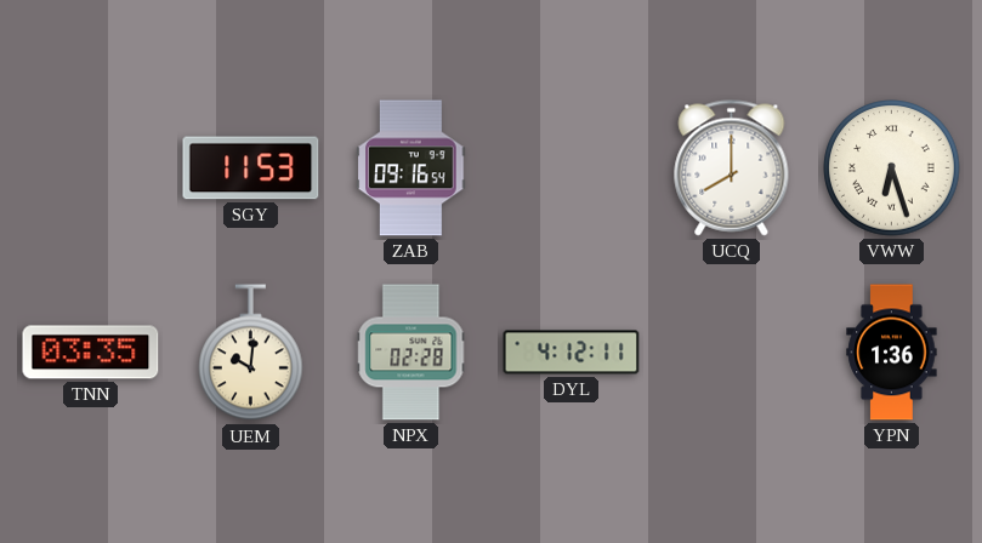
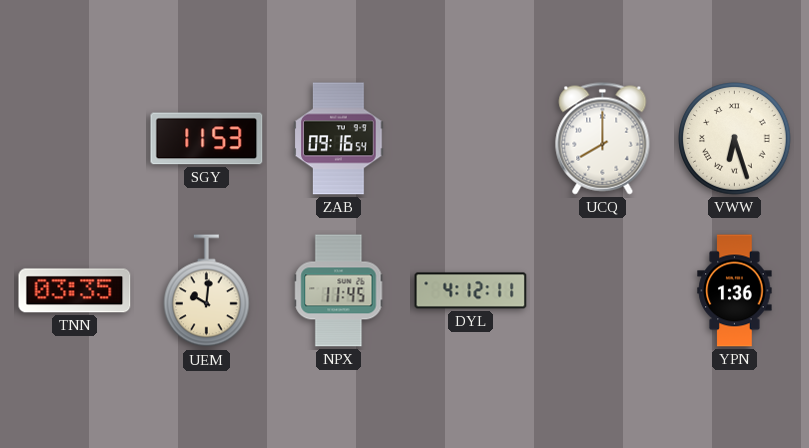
NPX: 02:28 -> 11:45 (339, 291)
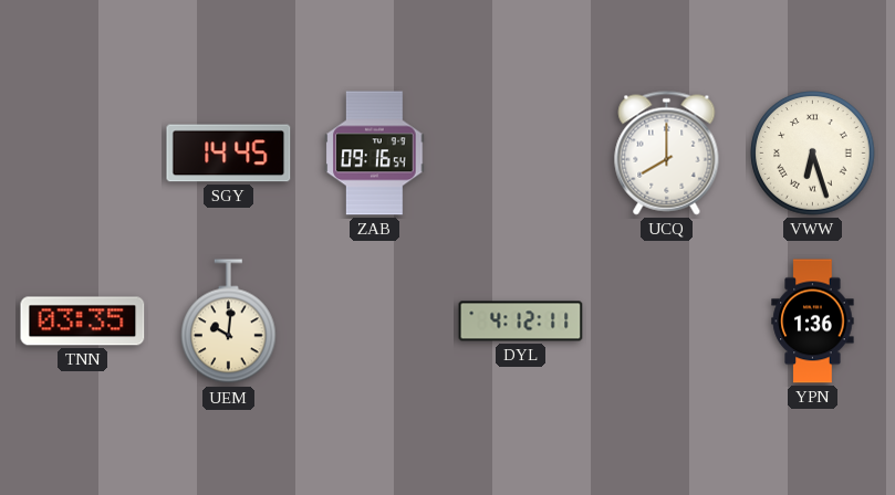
SGY: 11:53 -> 14:45 (229, 154)
NPX: 11:45 -> none (339, 291)
